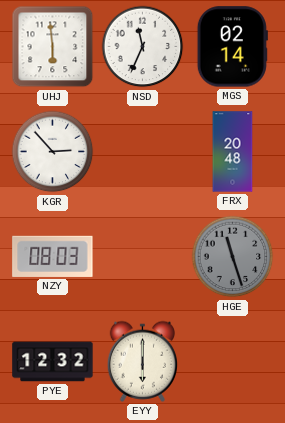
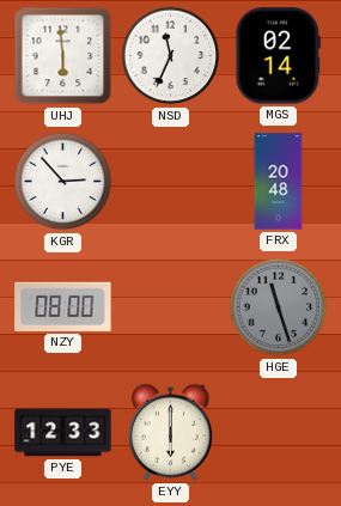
NZY: 08:03 -> 08:00 (63, 306)
PYE: 12:32 -> 12:33 (63, 433)
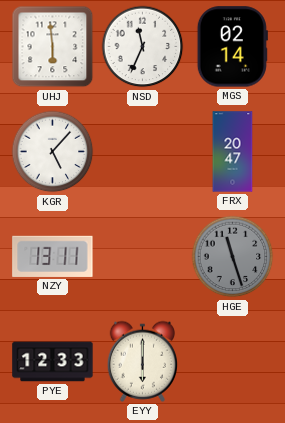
KGR: 2:53 -> 5:07 (53, 152)
FRX: 20:48 -> 20:47 (233, 152)
NZY: 08:00 -> 13:11 (53, 256)
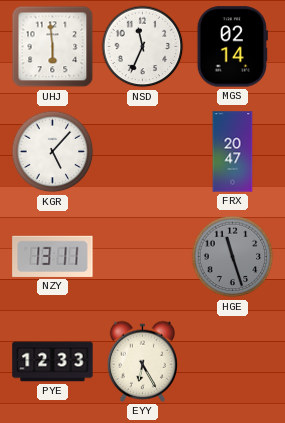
EYY: 6:00 -> 6:25 (143, 361)
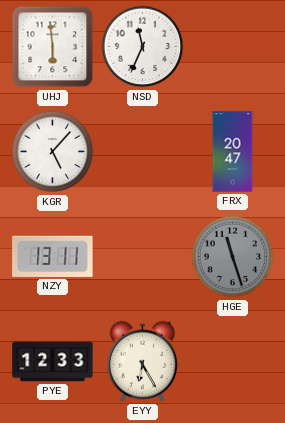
MGS: 02:14 -> none (232, 47)
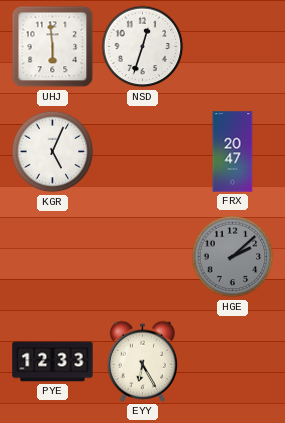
NSD: 11:34 -> 12:33 (143, 47)
KGR: 5:07 -> 5:04 (53, 152)
NZY: 13:11 -> none (53, 256)
HGE: 11:27 -> 2:08 (233, 257)
